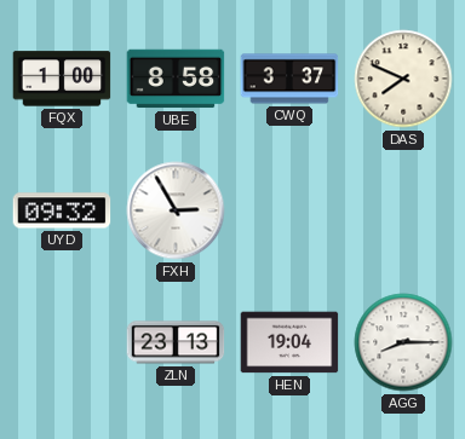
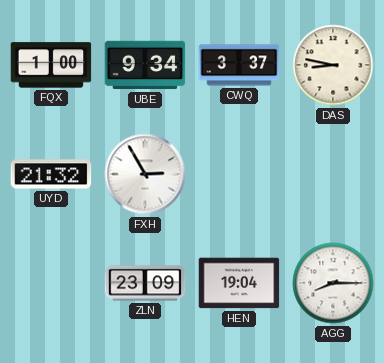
UBE: 8:58 -> 9:34 (145, 65)
DAS: 7:49 -> 8:47 (333, 65)
UYD: 09:32 -> 21:32 (51, 174)
ZLN: 23:13 -> 23:09 (145, 283)
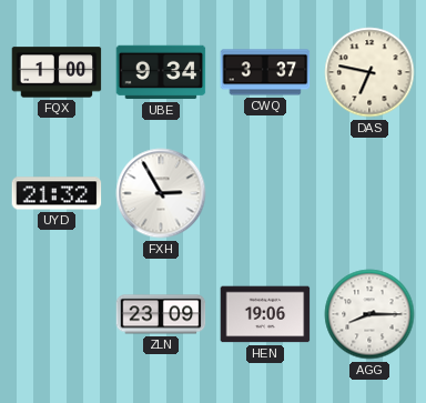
DAS: 8:47 -> 6:47 (369, 72)
HEN: 19:04 -> 19:06 (265, 314)
